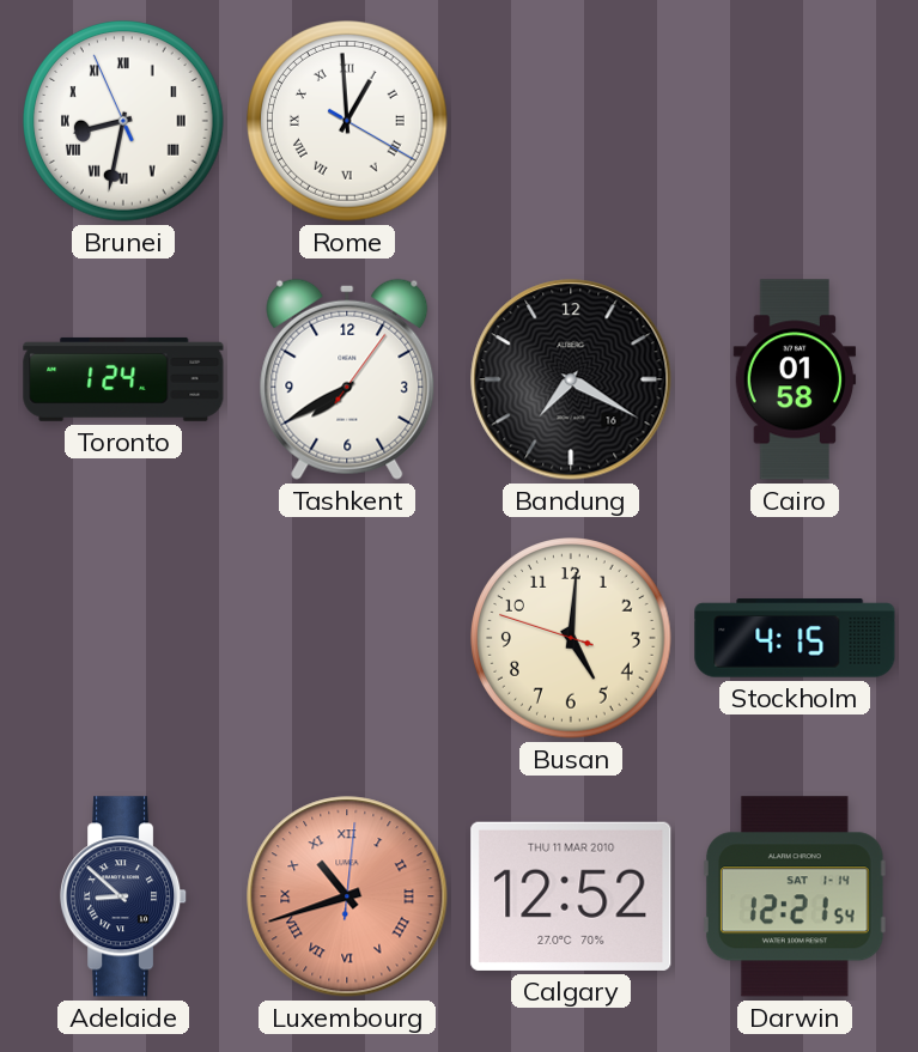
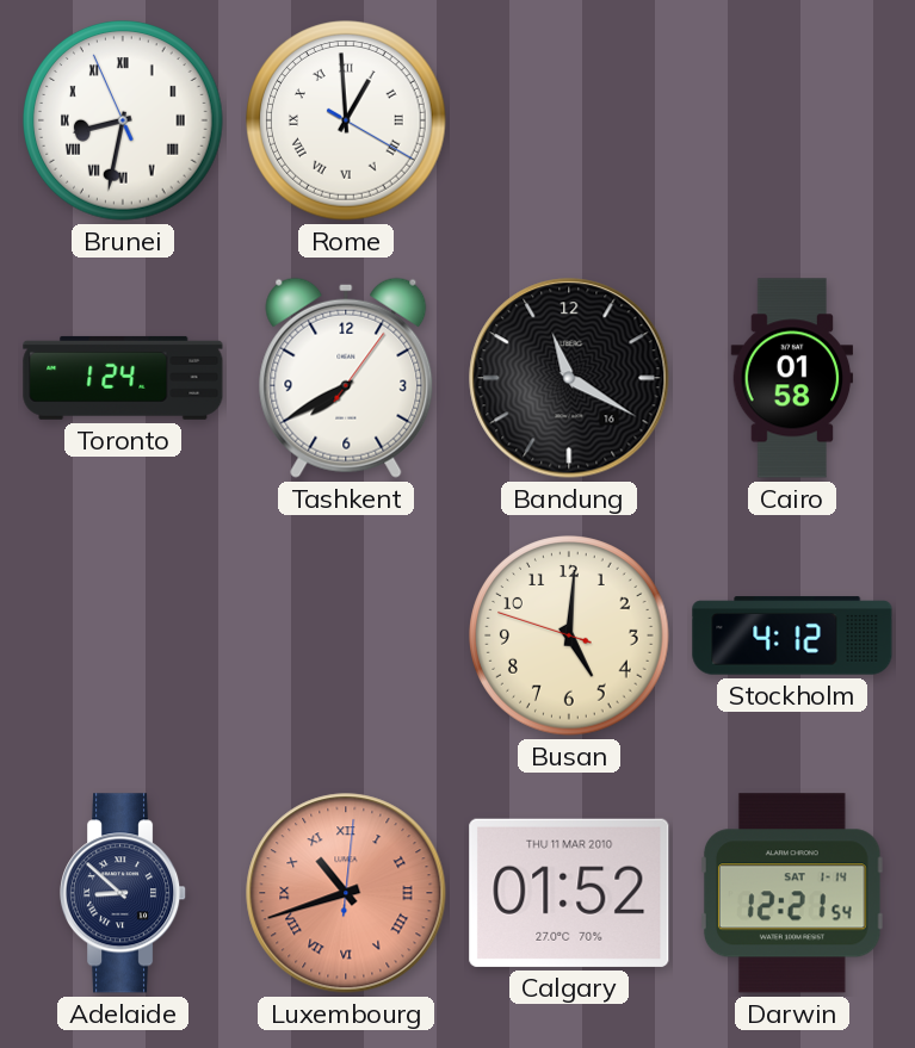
Bandung: 7:20 -> 11:20 (569, 378)
Stockholm: 4:15 -> 4:12 (792, 635)
Calgary: 12:52 -> 01:52 (569, 893)
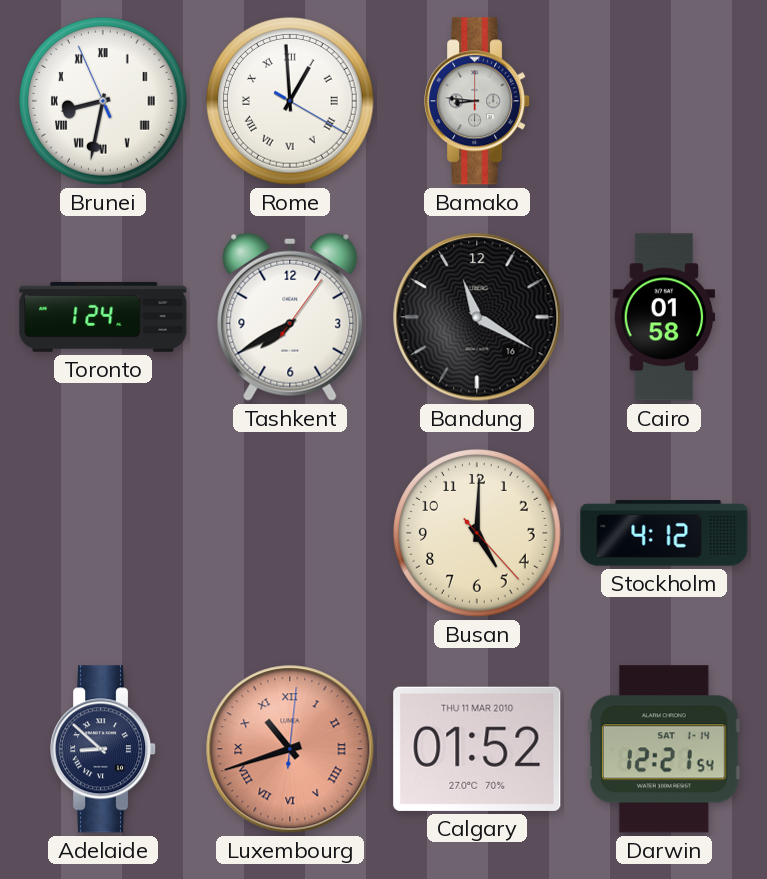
Bamako: none -> 8:46 (478, 101)
Busan: 5:00:48 -> 5:00:23 (477, 533)
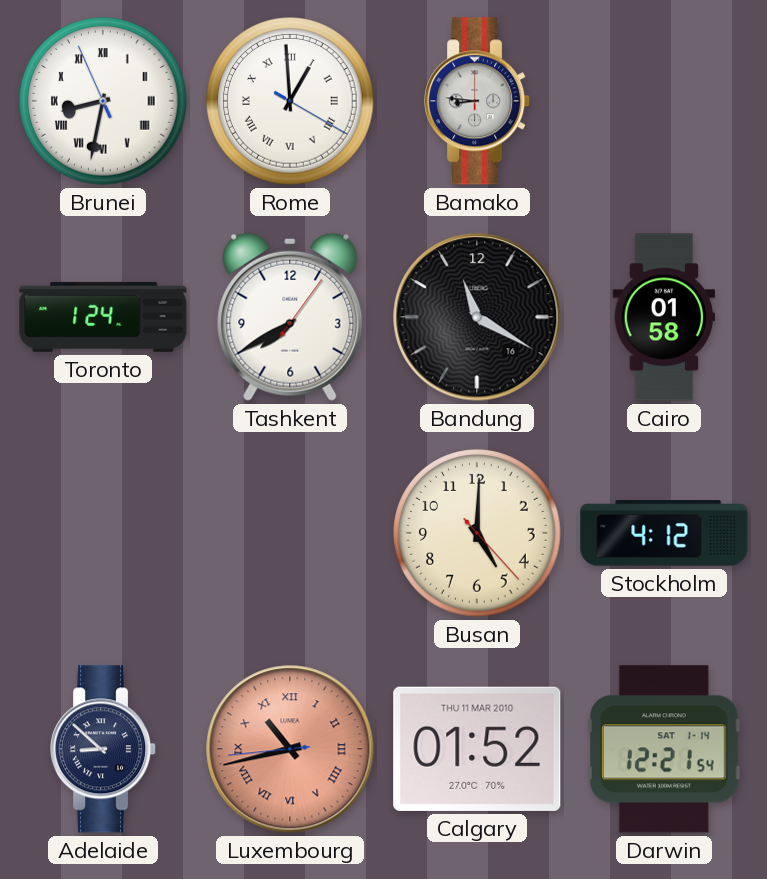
Luxembourg: 10:42:01 -> 10:42:44 (290, 749)
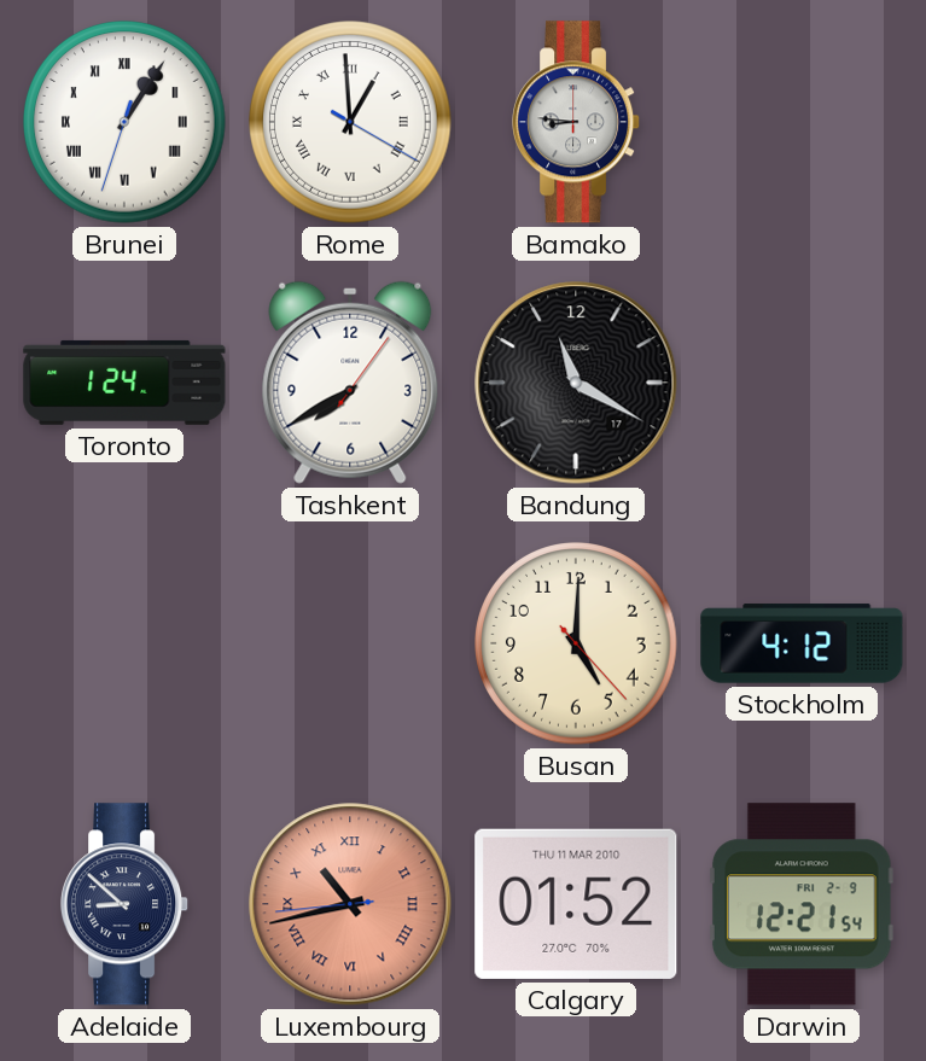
Brunei: 8:31 -> 1:05 (124, 122)
Bandung date: 16 -> 17 (576, 383)
Cairo: 01:58 -> none (664, 317)
Darwin date: SAT 1-14 -> FRI 2-9 (802, 904)
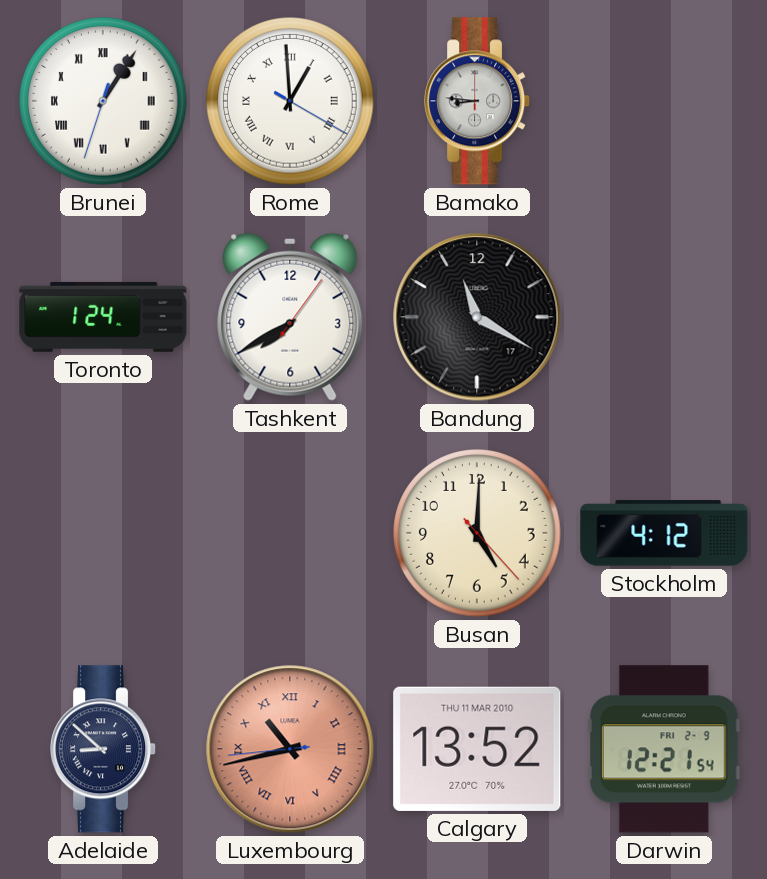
Calgary: 01:52 -> 13:52 (477, 749)
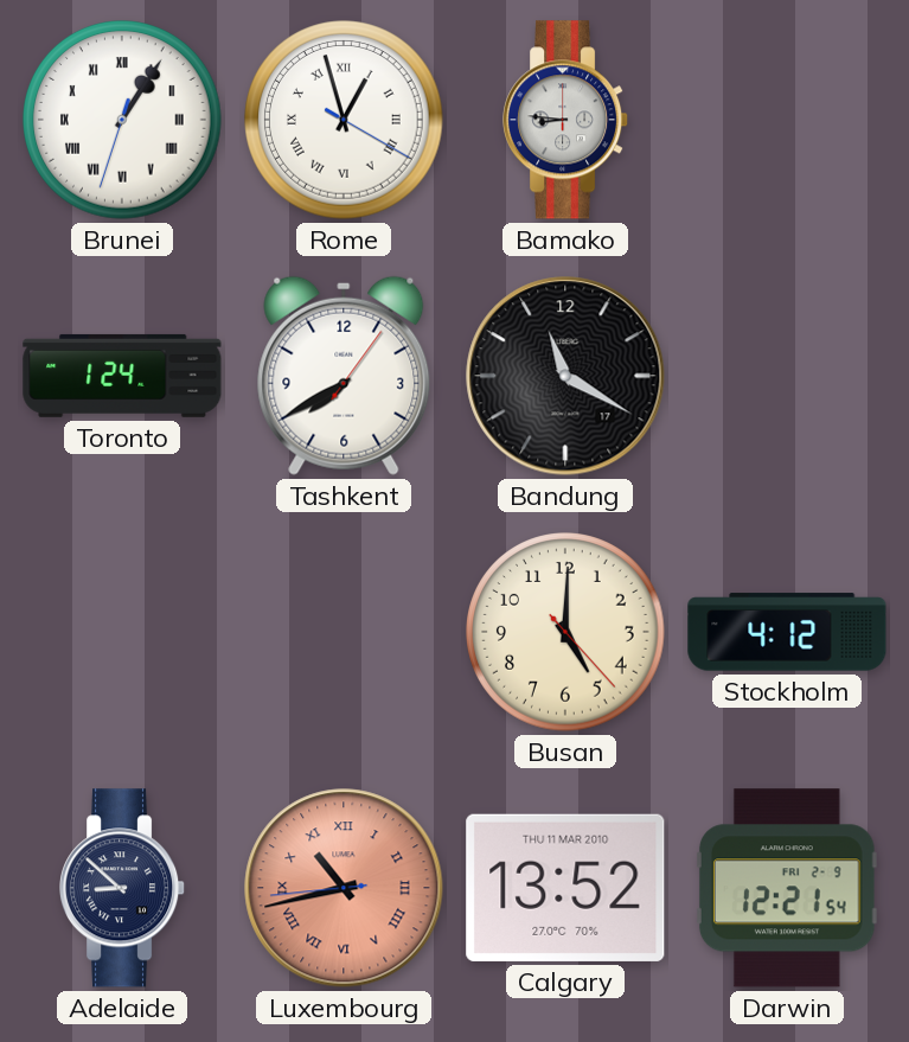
Rome: 12:59 -> 12:57 (344, 120)
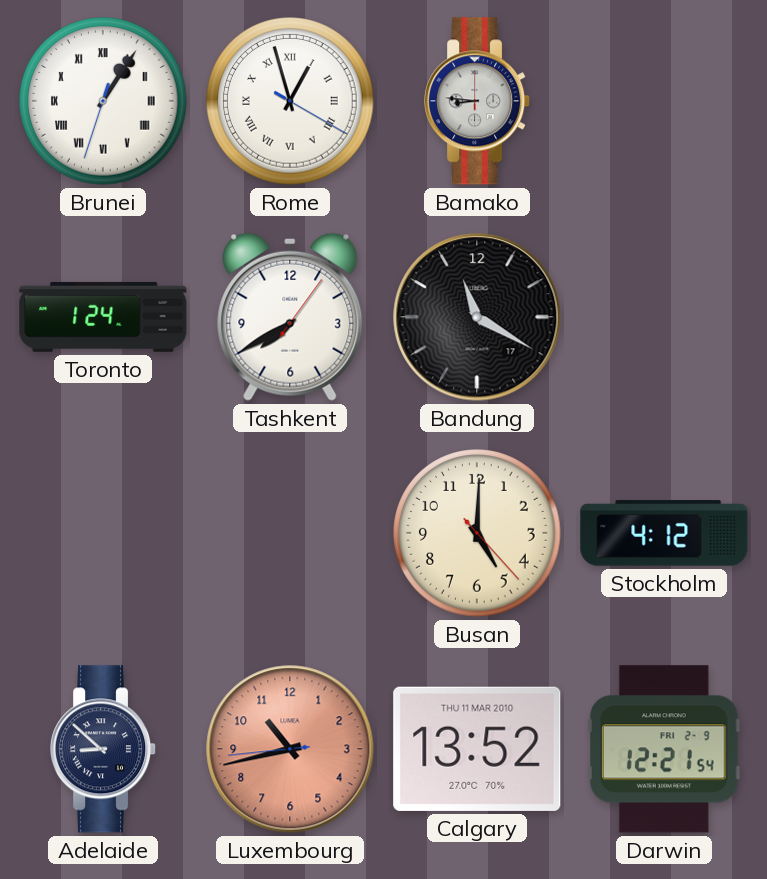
Luxembourg numerals: Roman -> Arabic (290, 749)
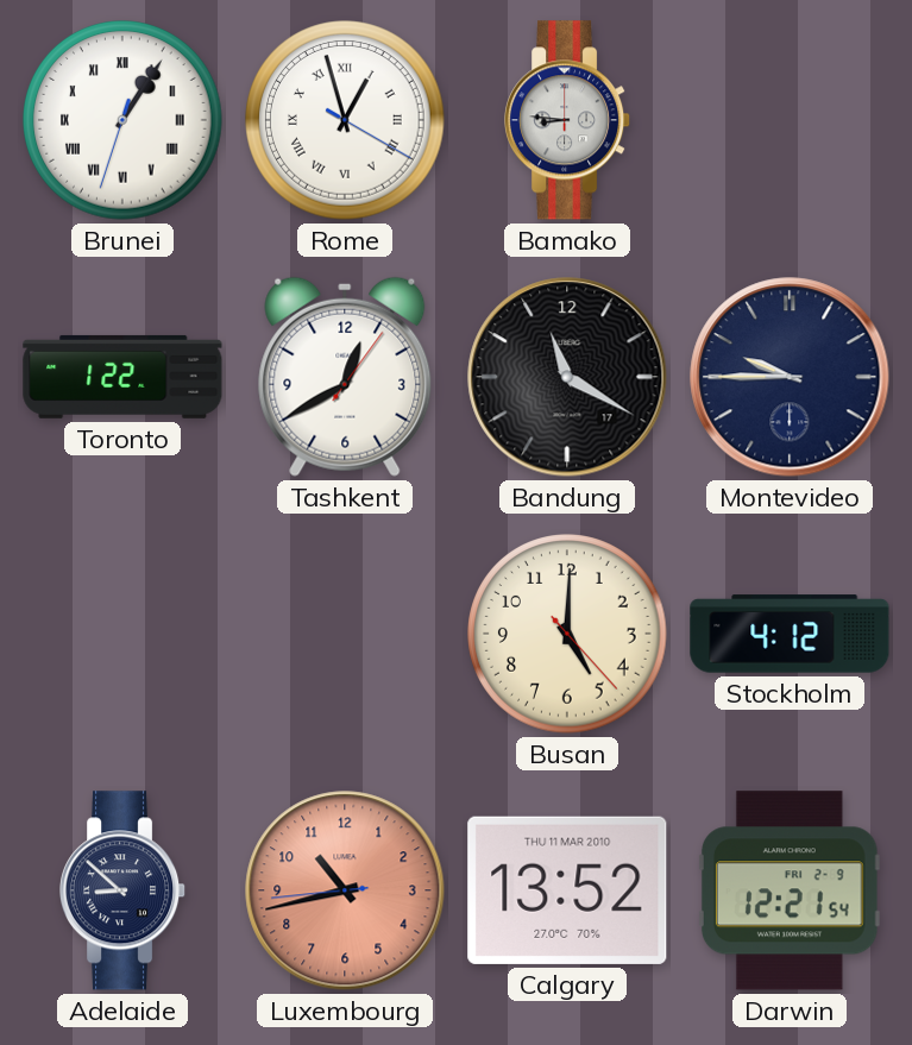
Toronto: 1:24 -> 1:22 (122, 377)
Tashkent: 7:40 -> 12:40 (345, 377)
Montevideo: none -> 9:45 (790, 377)
